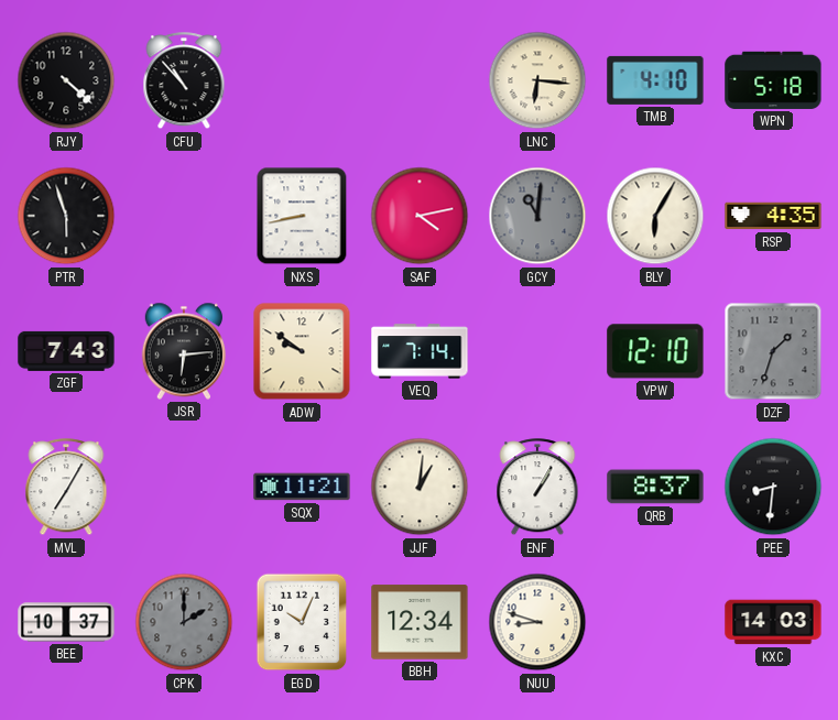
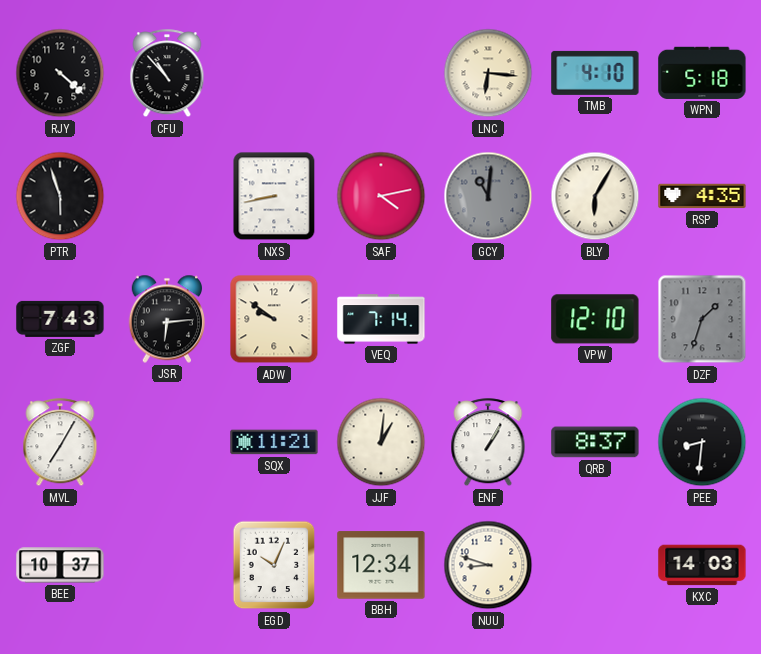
CPK: 2:00 -> none (184, 622)
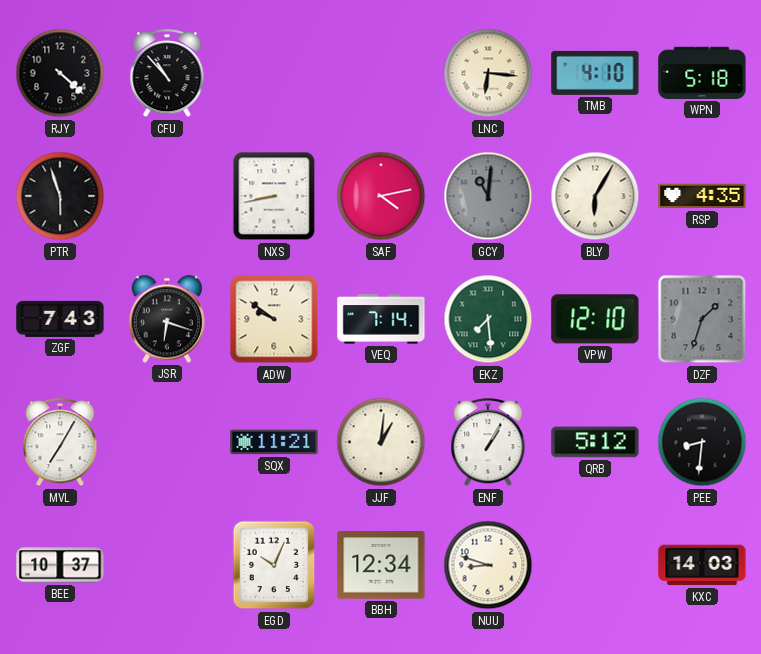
JSR: 6:14 -> 6:18 (167, 319)
EKZ: none -> 7:29 (488, 319)
QRB: 8:37 -> 5:12 (595, 442)
